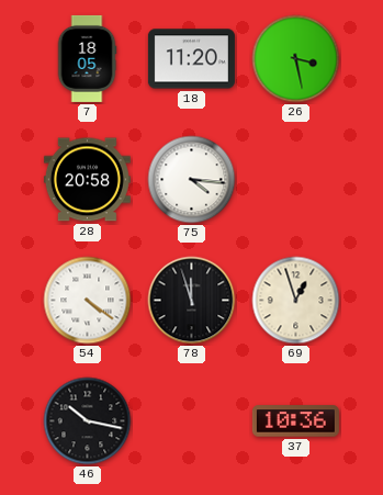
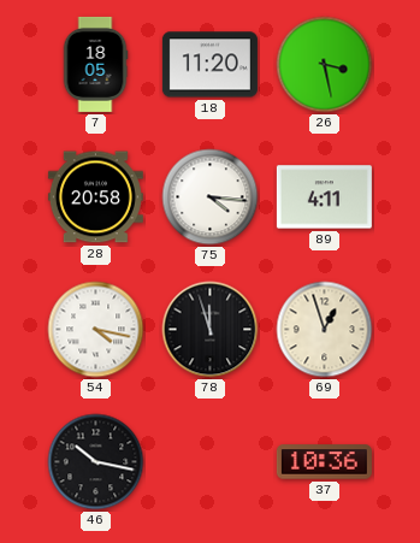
89: none -> 4:11 (324, 197)
54: 4:21 -> 4:17 (96, 330)
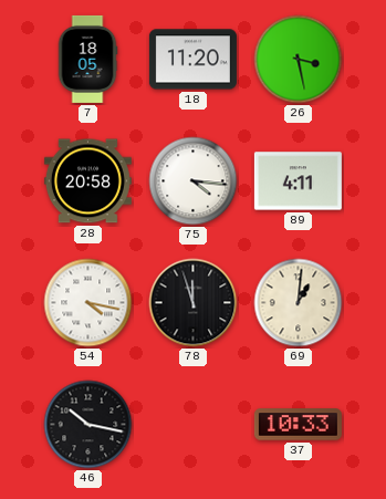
69: 12:57 -> 1:01 (299, 303)
37: 10:36 -> 10:33 (298, 425)
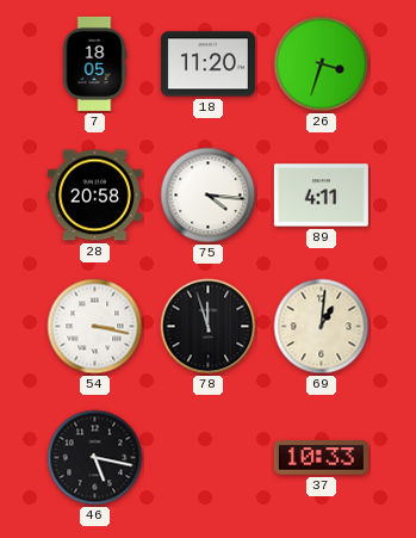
26: 3:28 -> 3:33 (322, 64)
54: 4:17 -> 3:17 (95, 327)
46: 10:17 -> 5:17 (95, 458)
